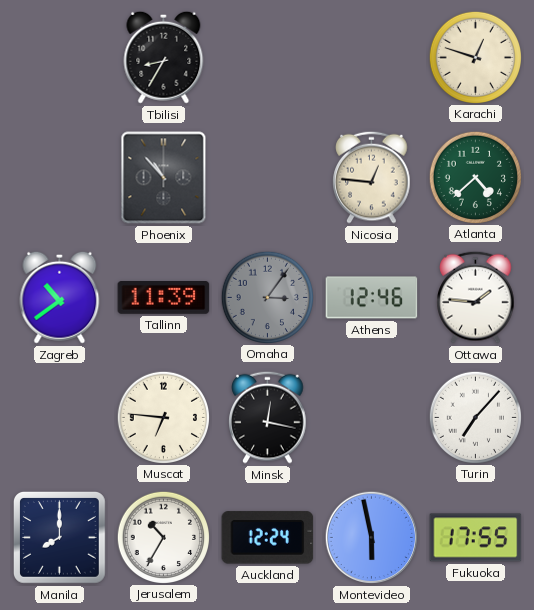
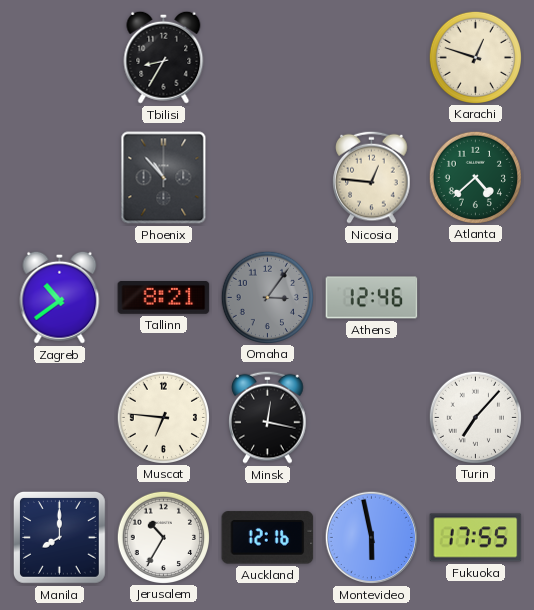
Tallinn: 11:39 -> 8:21 (164, 298)
Ottawa: 1:46 -> none (476, 297)
Auckland: 12:24 -> 12:16 (268, 538)
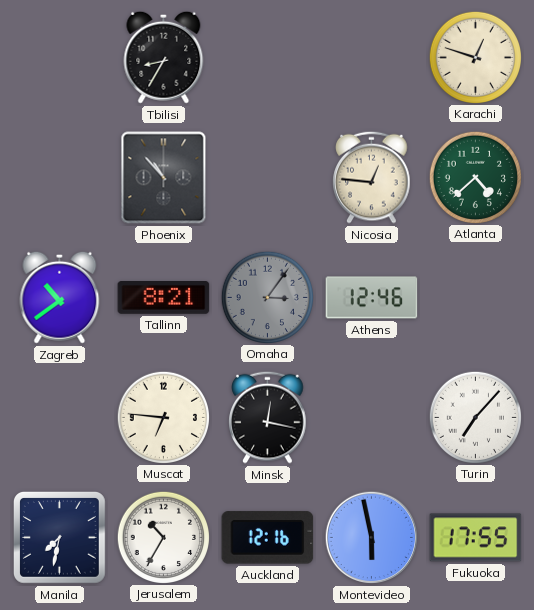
Manila: 8:00 -> 7:32 (60, 538)
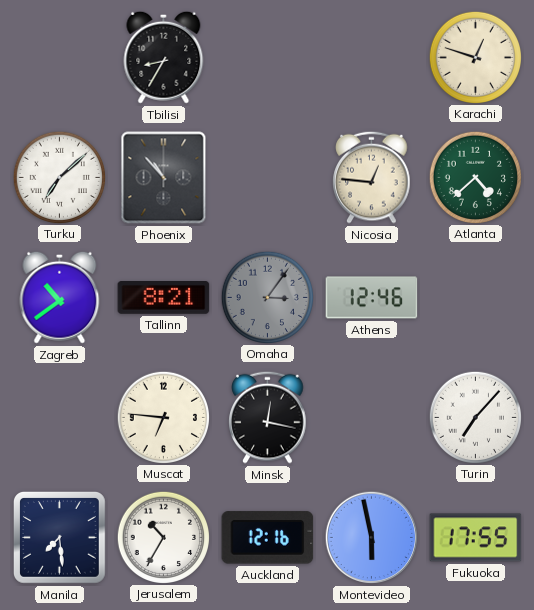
Turku: none -> 7:08 (59, 177)
Manila: 7:32 -> 7:29 (60, 538)
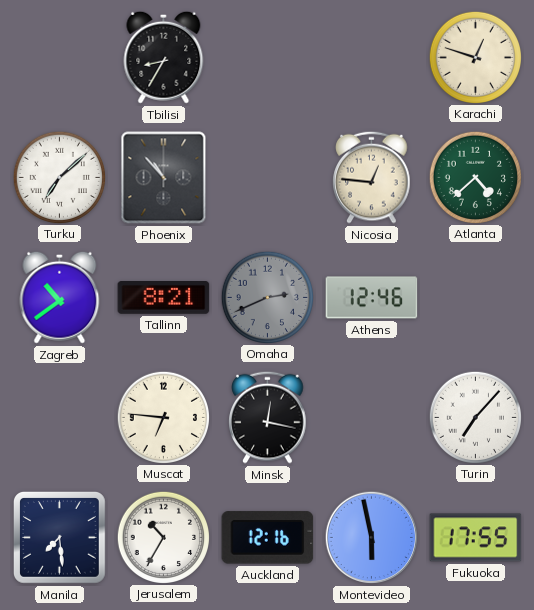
Omaha: 3:06 -> 2:41 (267, 297)
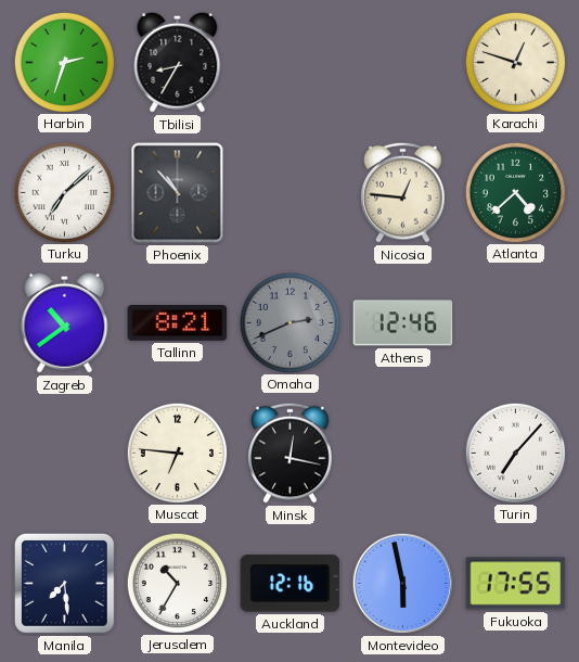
Harbin: none -> 2:33 (64, 62)
